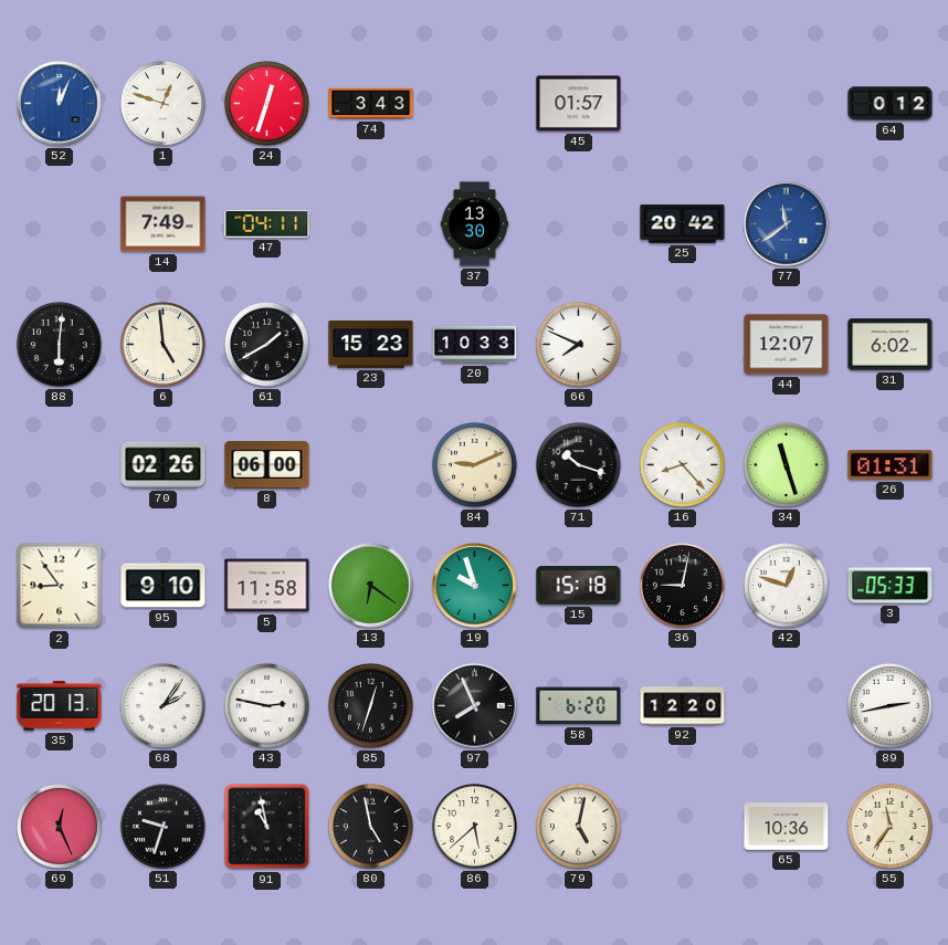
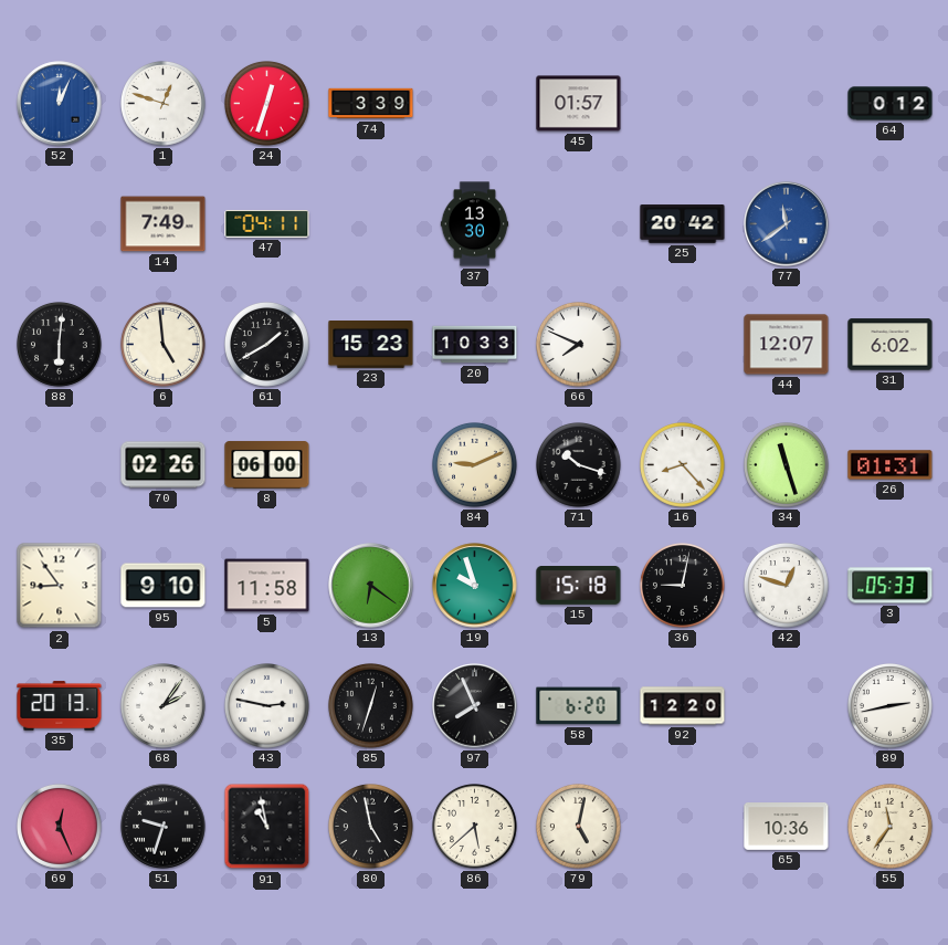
74: 3:43 -> 3:39 (371, 104)
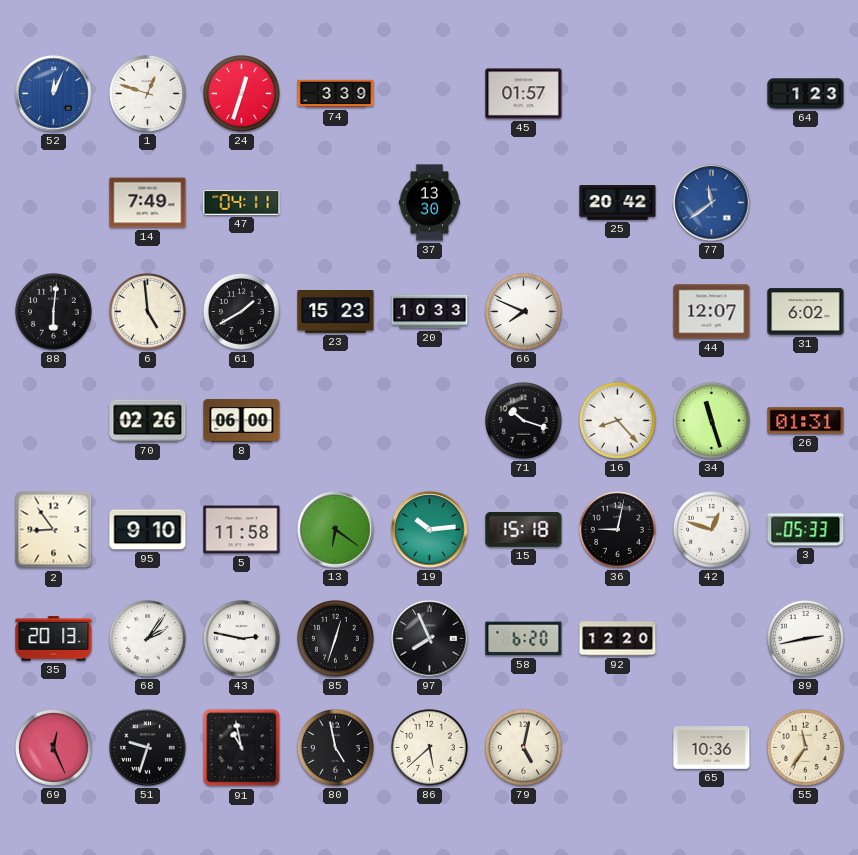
64: 0:12 -> 1:23 (806, 94)
84: 9:11 -> none (475, 465)
19: 9:57 -> 10:14 (430, 530)
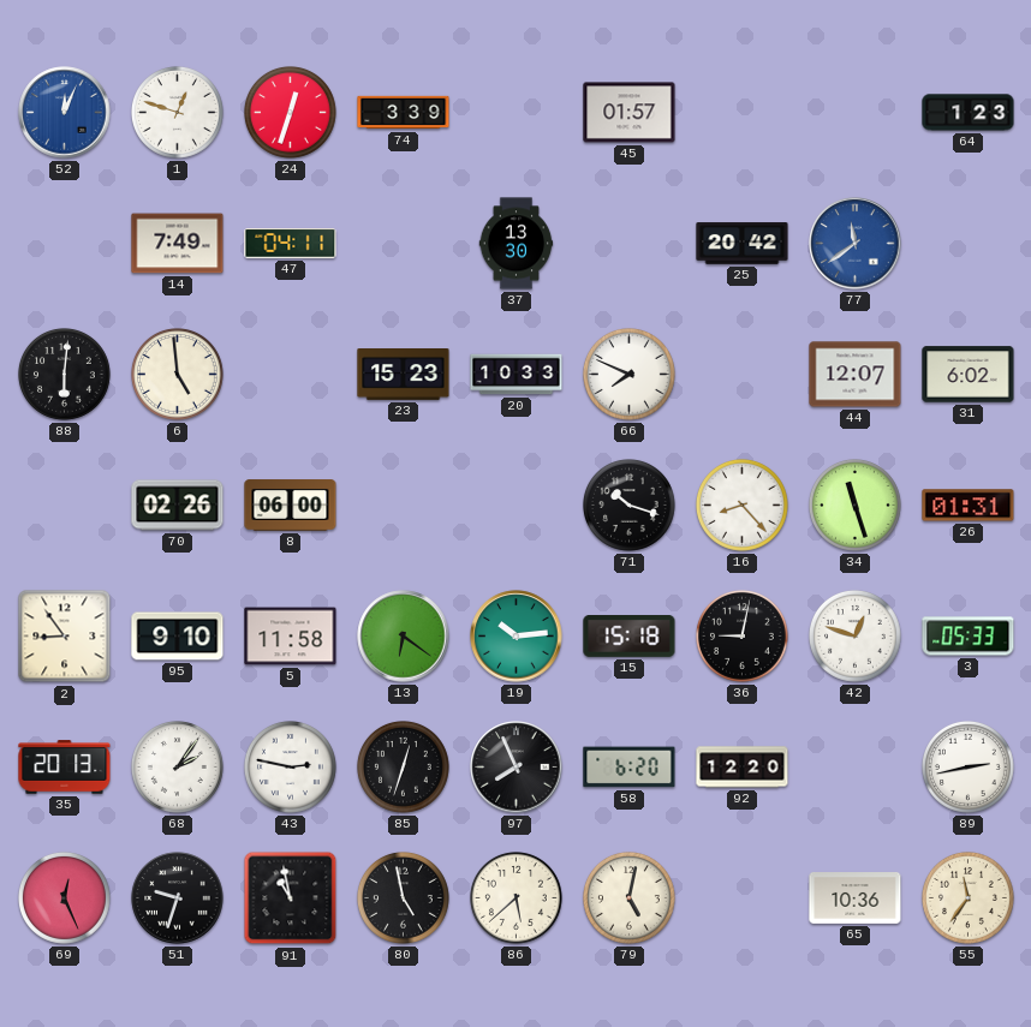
61: 1:40 -> none (242, 312)
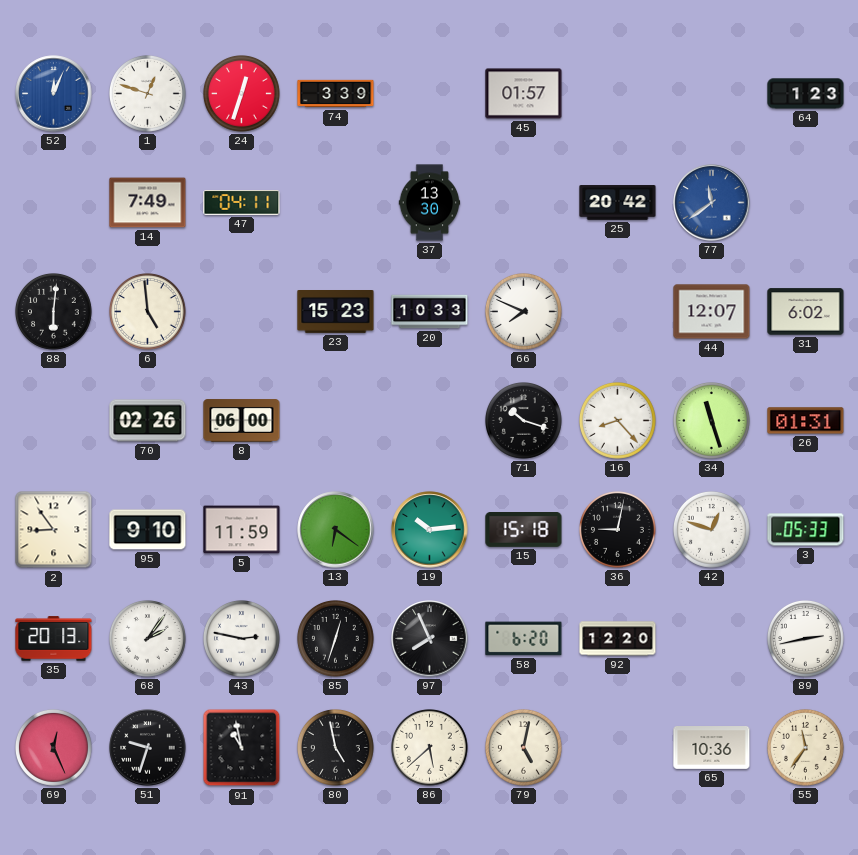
5: 11:58 -> 11:59 (242, 530)
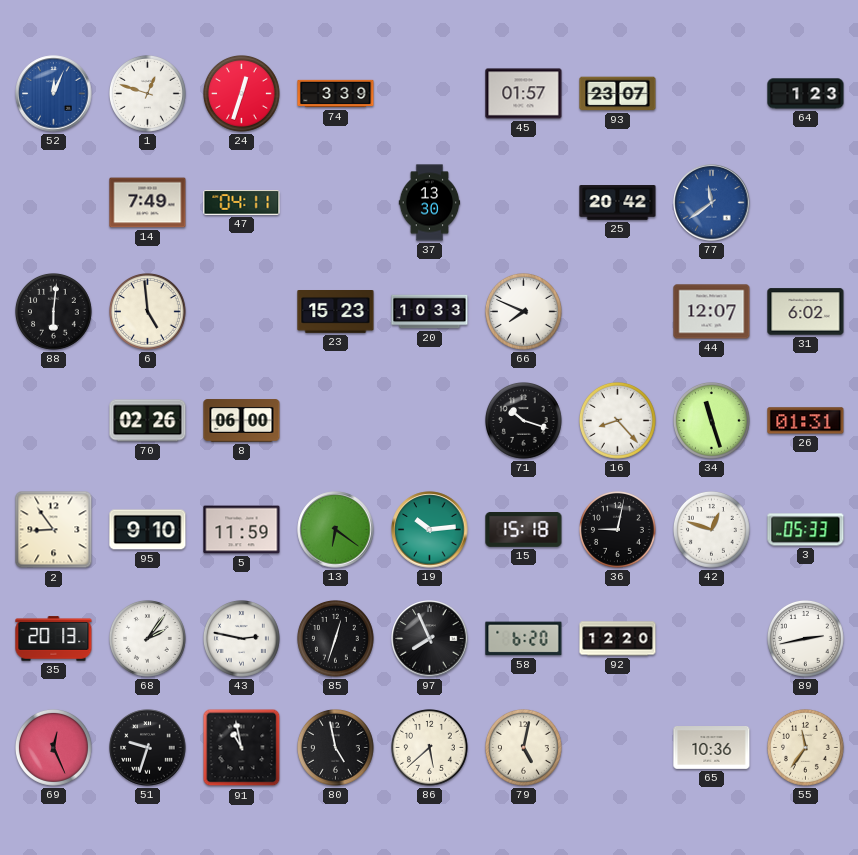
93: none -> 23:07 (618, 94)
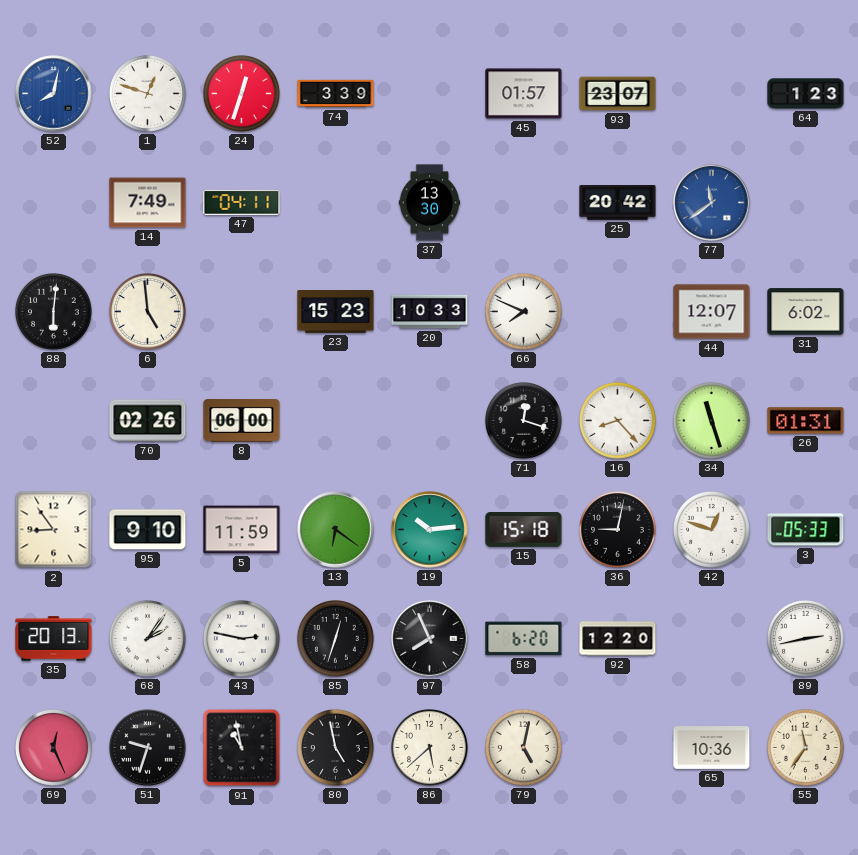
52: 12:04 -> 8:02 (54, 94)
71: 10:18 -> 12:18 (524, 421)
